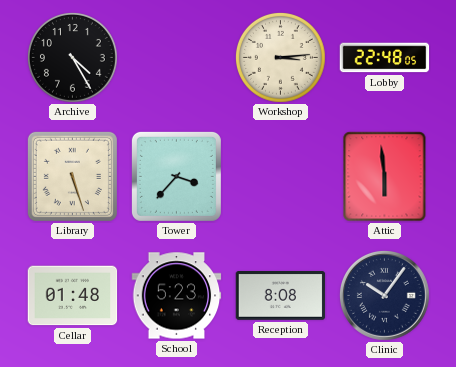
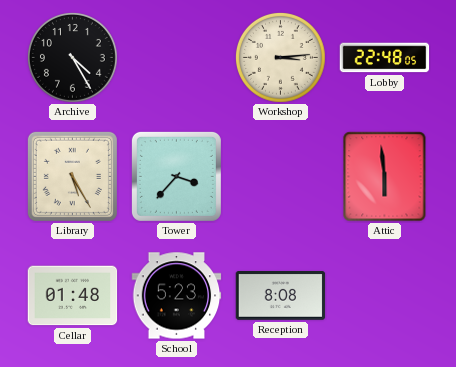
Library: 5:27 -> 5:25 (72, 176)
Clinic: 10:06 -> none (384, 295)
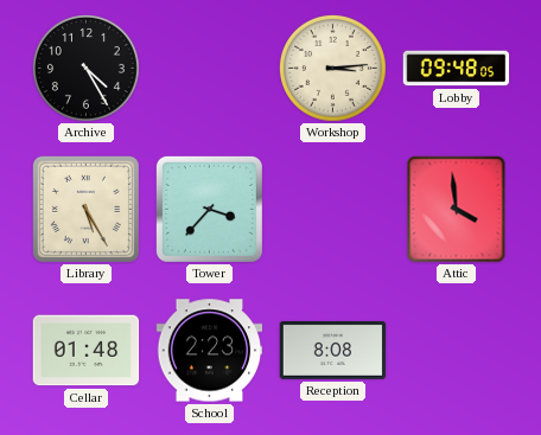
Lobby: 22:48 -> 09:48 (457, 69)
Attic: 5:59 -> 3:59 (457, 210)
School: 5:23 -> 2:23 (210, 351)
